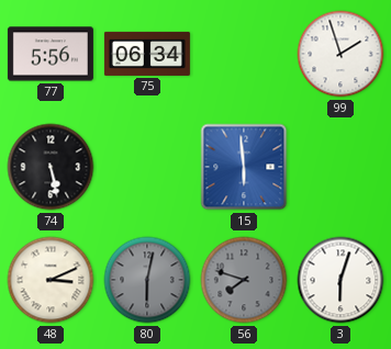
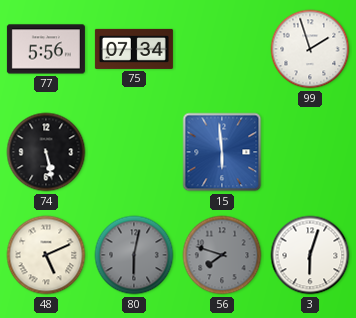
75: 06:34 -> 07:34 (134, 49)
48: 3:11 -> 5:11 (46, 255)
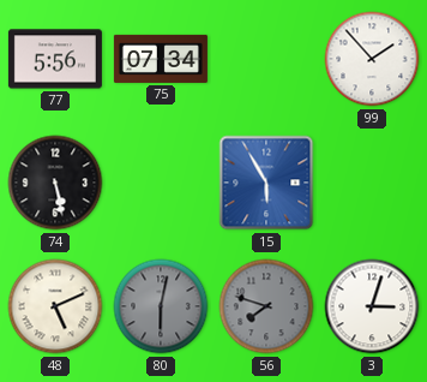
99: 1:57 -> 1:53 (372, 59)
15: 5:59 -> 5:55 (266, 183)
3: 6:03 -> 3:03 (372, 306)
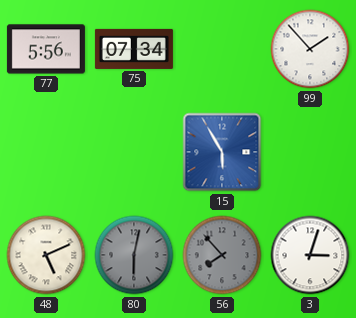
74: 5:28 -> none (55, 183)
56: 7:48 -> 7:53 (222, 255)
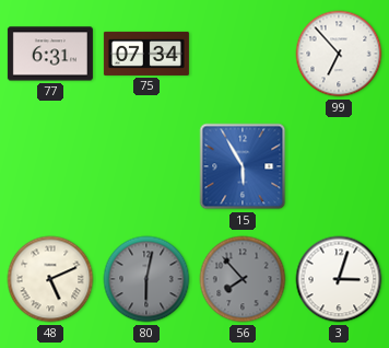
77: 5:56 -> 6:31 (50, 54)
99: 1:53 -> 6:53 (339, 54)
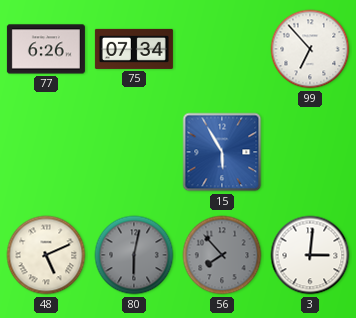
77: 6:31 -> 6:26 (46, 49)
3: 3:03 -> 3:01 (310, 255)
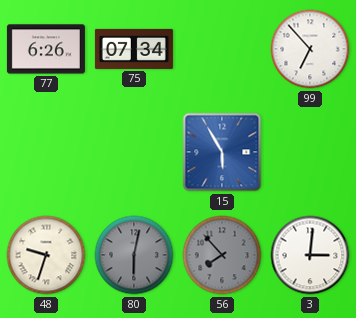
48: 5:11 -> 9:33 (46, 255)
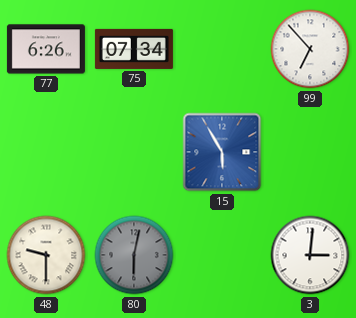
48: 9:33 -> 9:30 (46, 255)
56: 7:53 -> none (222, 255)
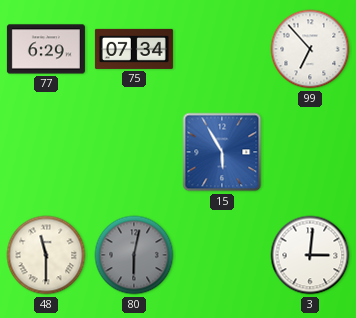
77: 6:26 -> 6:29 (46, 49)
48: 9:30 -> 11:30 (46, 255)
